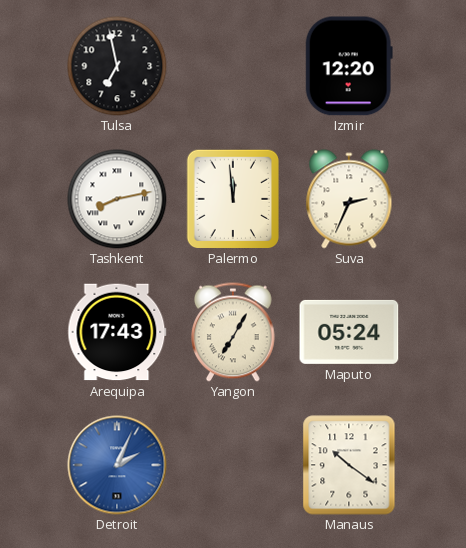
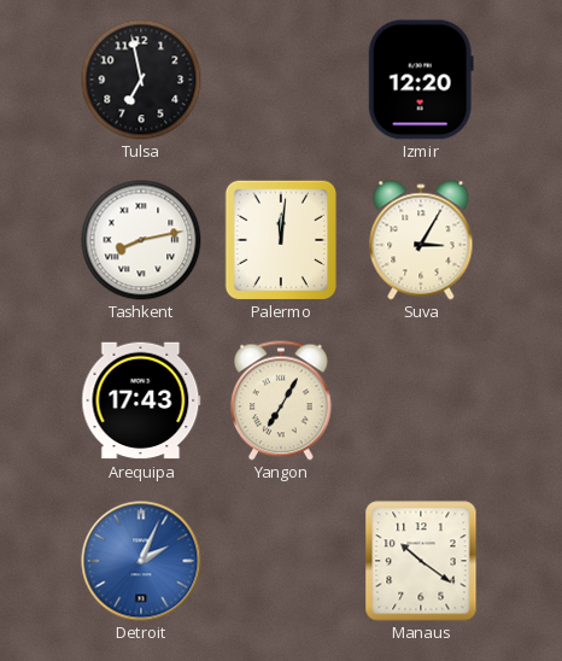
Palermo: 11:59 -> 12:01 (280, 240)
Suva: 2:34 -> 3:05 (421, 240)
Maputo: 05:24 -> none (349, 332)
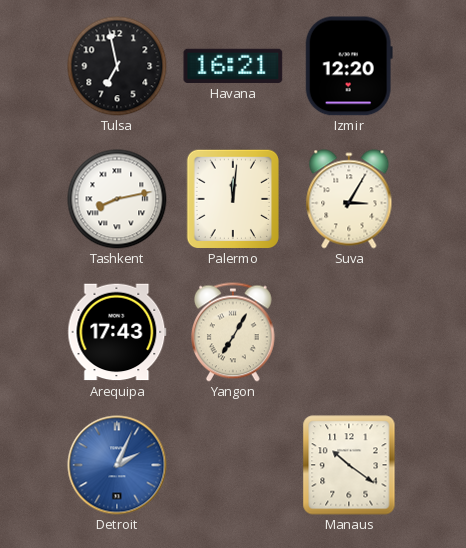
Havana: none -> 16:21 (233, 66)
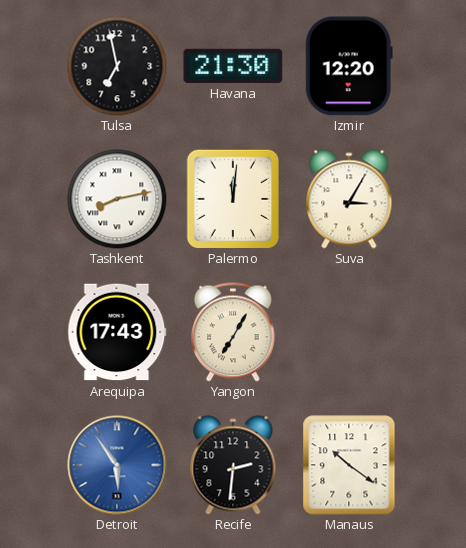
Havana: 16:21 -> 21:30 (233, 66)
Detroit: 2:04 -> 5:54 (117, 465)
Recife: none -> 2:31 (233, 465)
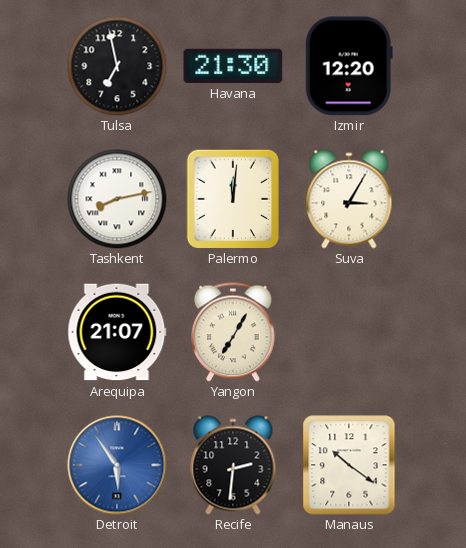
Arequipa: 17:43 -> 21:07 (117, 332)
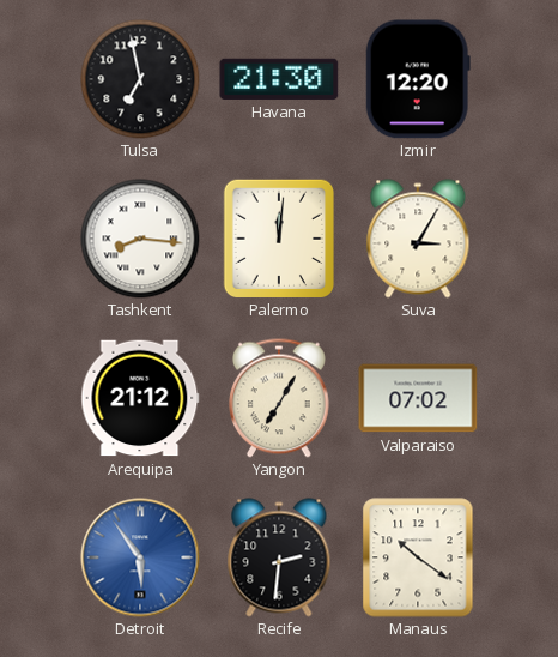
Tashkent: 8:13 -> 8:16 (140, 239)
Arequipa: 21:07 -> 21:12 (140, 398)
Valparaiso: none -> 07:02 (418, 398)
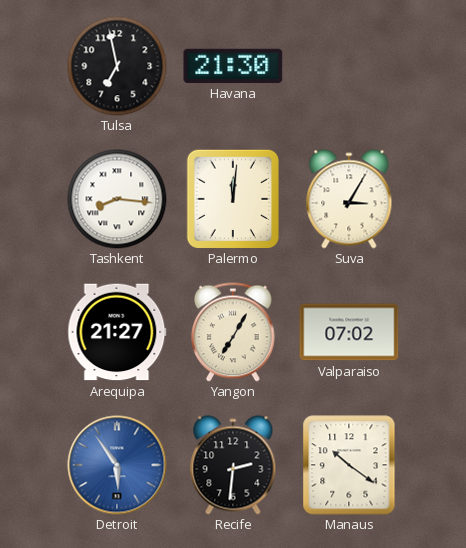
Izmir: 12:20 -> none (418, 79)
Arequipa: 21:12 -> 21:27 (117, 332)
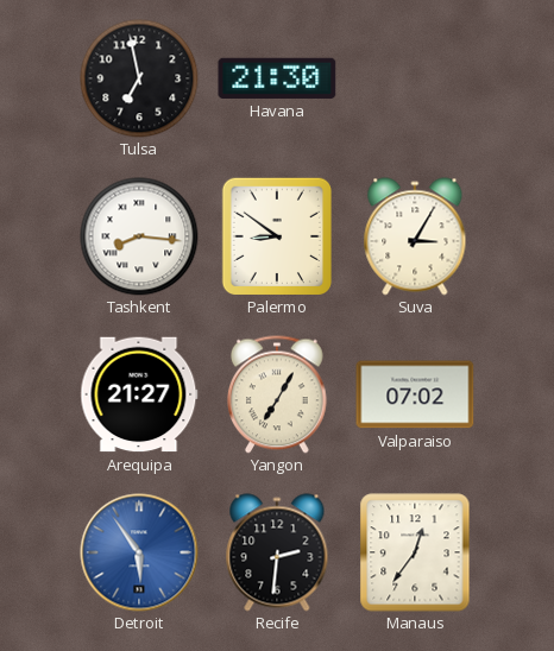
Palermo: 12:01 -> 8:51 (276, 236)
Manaus: 10:21 -> 12:36 (415, 552)
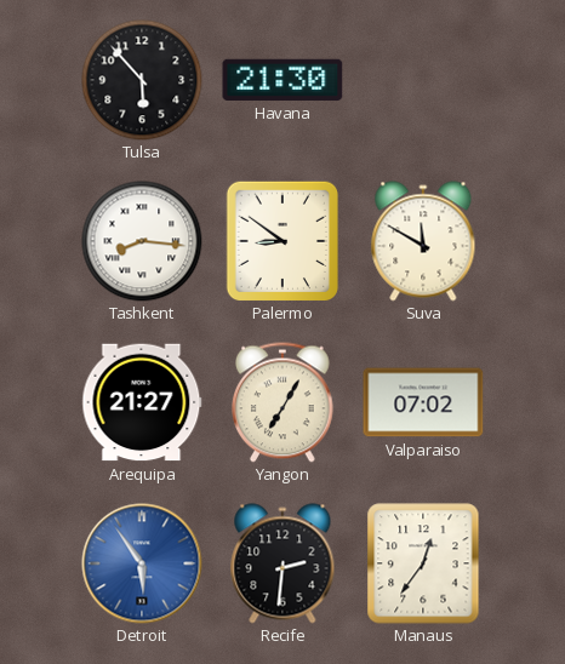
Tulsa: 6:58 -> 5:53 (142, 80)
Suva: 3:05 -> 11:50 (423, 241)
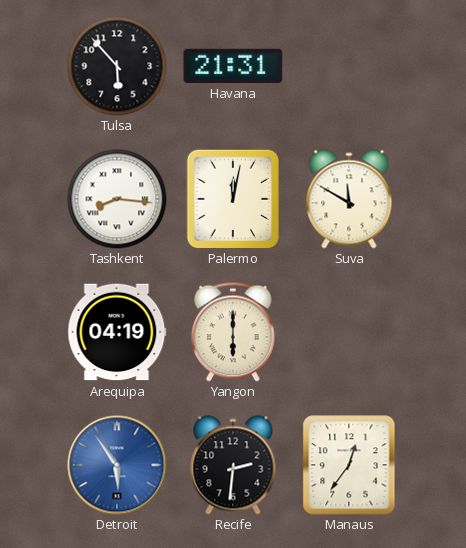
Havana: 21:30 -> 21:31 (233, 66)
Palermo: 8:51 -> 12:02 (232, 199)
Arequipa: 21:27 -> 04:19 (117, 332)
Yangon: 7:05 -> 6:00 (233, 332)
Valparaiso: 07:02 -> none (423, 402)
